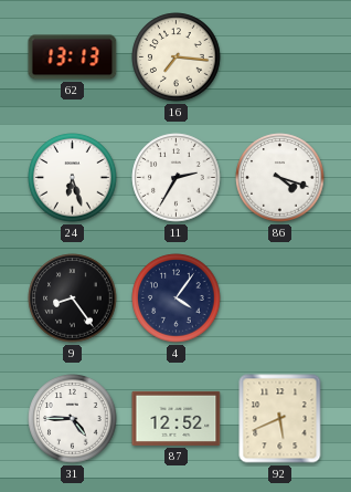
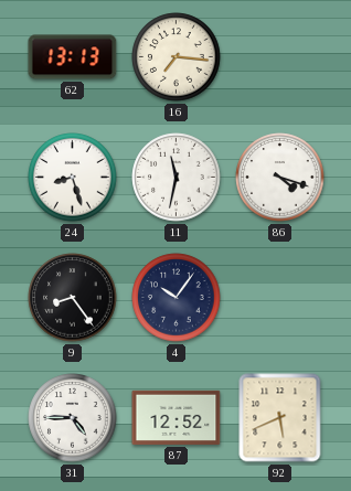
24: 6:27 -> 8:27 (73, 178)
11: 2:35 -> 11:32 (177, 178)
4: 4:06 -> 10:06 (177, 298)
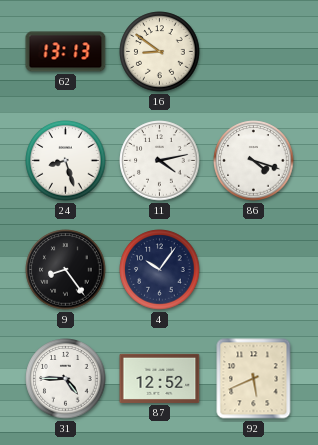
16: 7:16 -> 8:51 (160, 52)
11: 11:32 -> 4:13 (160, 161)
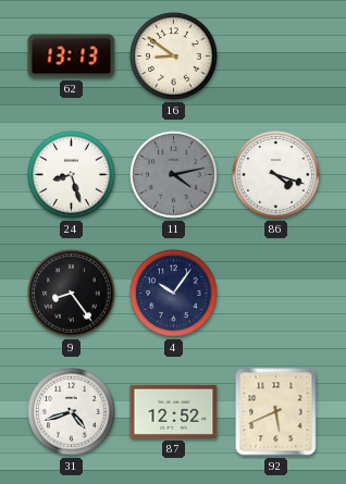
11 dial: white -> grey (174, 175)
31: 4:45 -> 4:42 (72, 412)
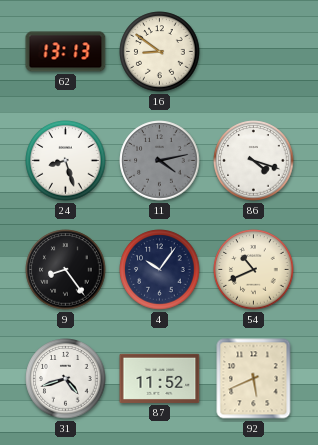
54: none -> 10:41 (254, 270)
87: 12:52 -> 11:52 (160, 378)
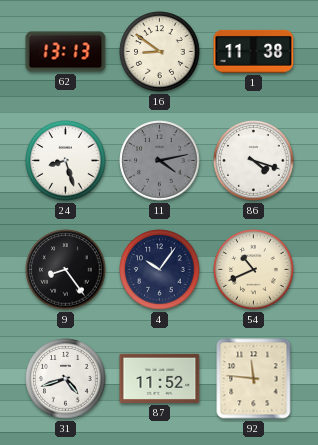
1: none -> 11:38 (254, 51)
92: 5:41 -> 11:46 (254, 379)
